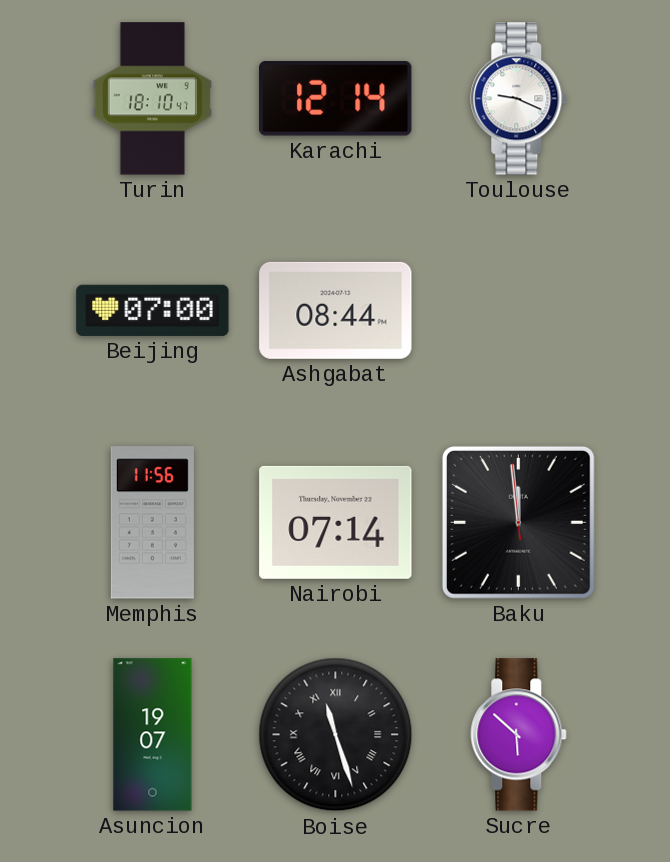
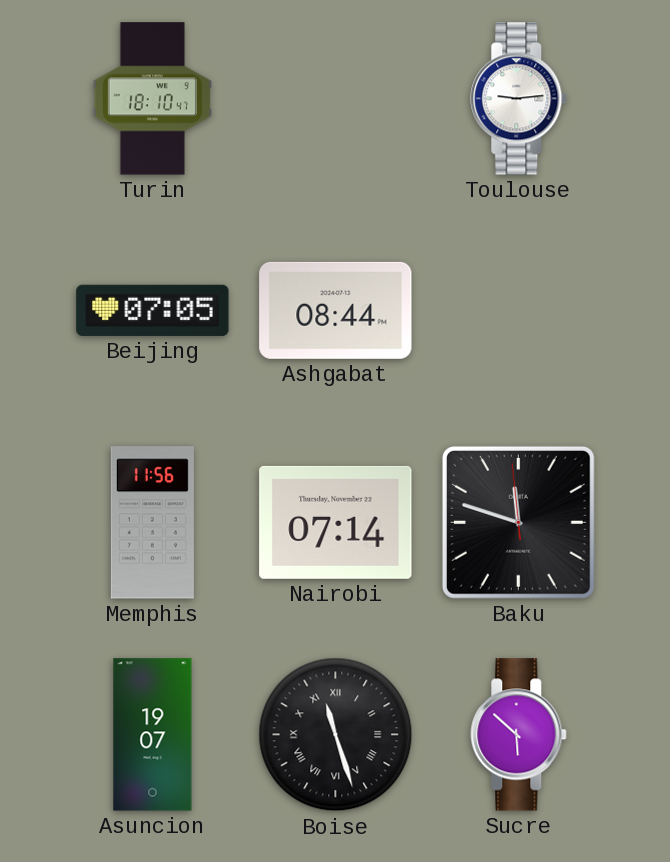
Karachi: 12:14 -> none (336, 98)
Toulouse: 9:19 -> 9:14 (519, 99)
Beijing: 07:00 -> 07:05 (153, 310)
Baku: 11:58 -> 11:47 (518, 522)
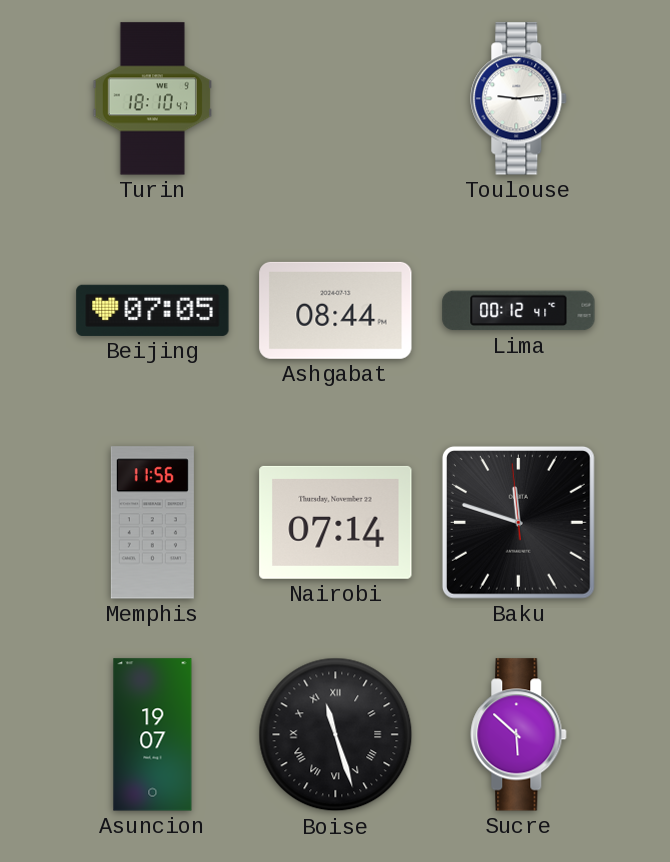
Lima: none -> 00:12 (519, 311)
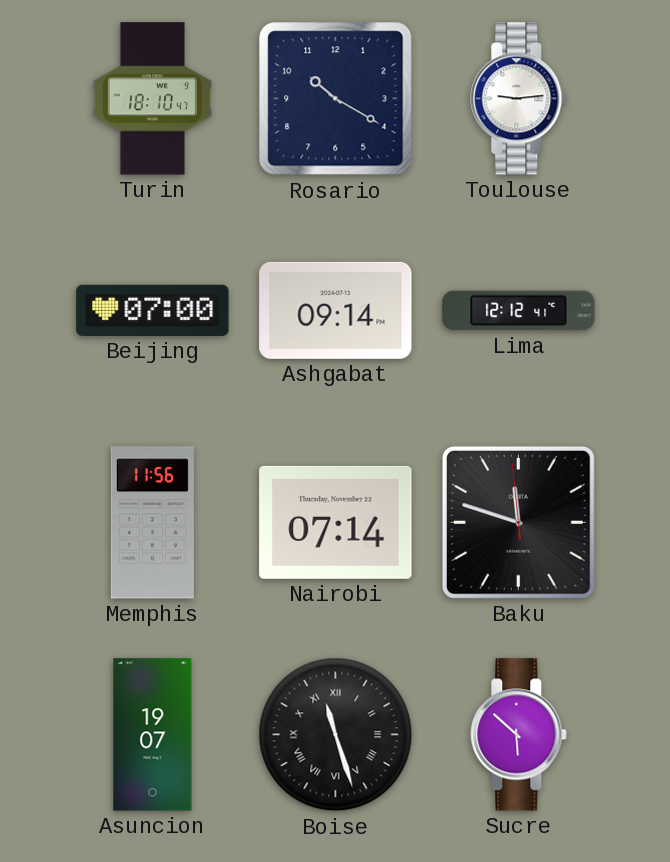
Rosario: none -> 10:20 (336, 99)
Beijing: 07:05 -> 07:00 (153, 310)
Ashgabat: 08:44 -> 09:14 (336, 310)
Lima: 00:12 -> 12:12 (519, 311)
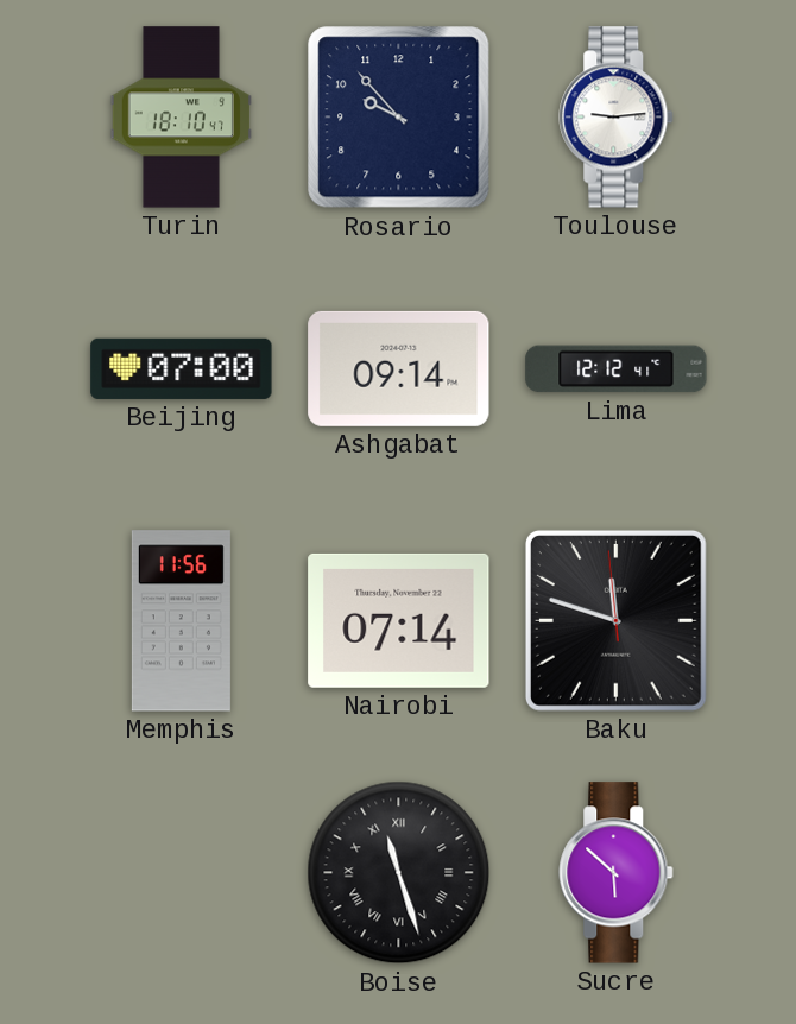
Rosario: 10:20 -> 9:53 (399, 118)
Asuncion: 19:07 -> none (153, 735)
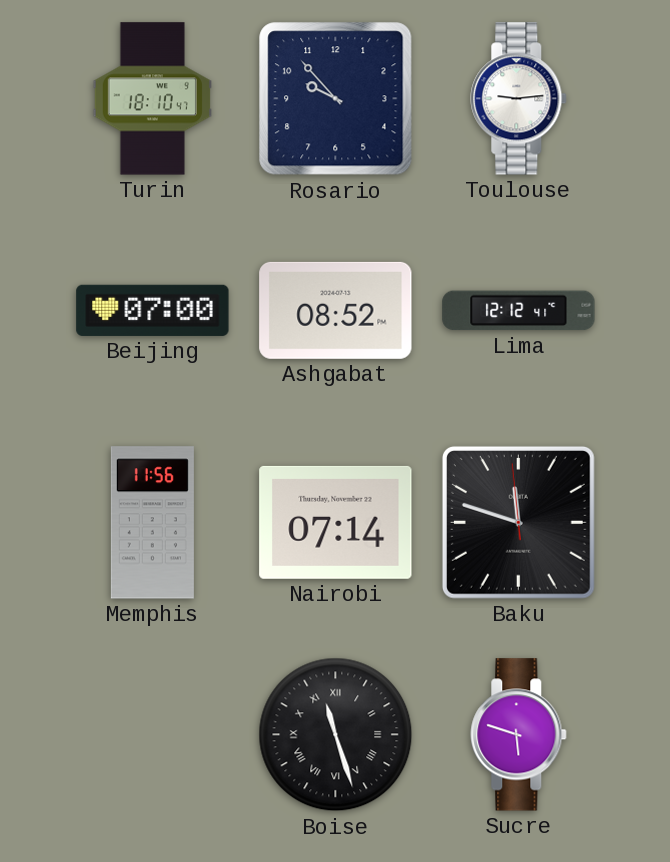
Ashgabat: 09:14 -> 08:52 (336, 310)
Sucre: 5:52 -> 5:48 (519, 735)
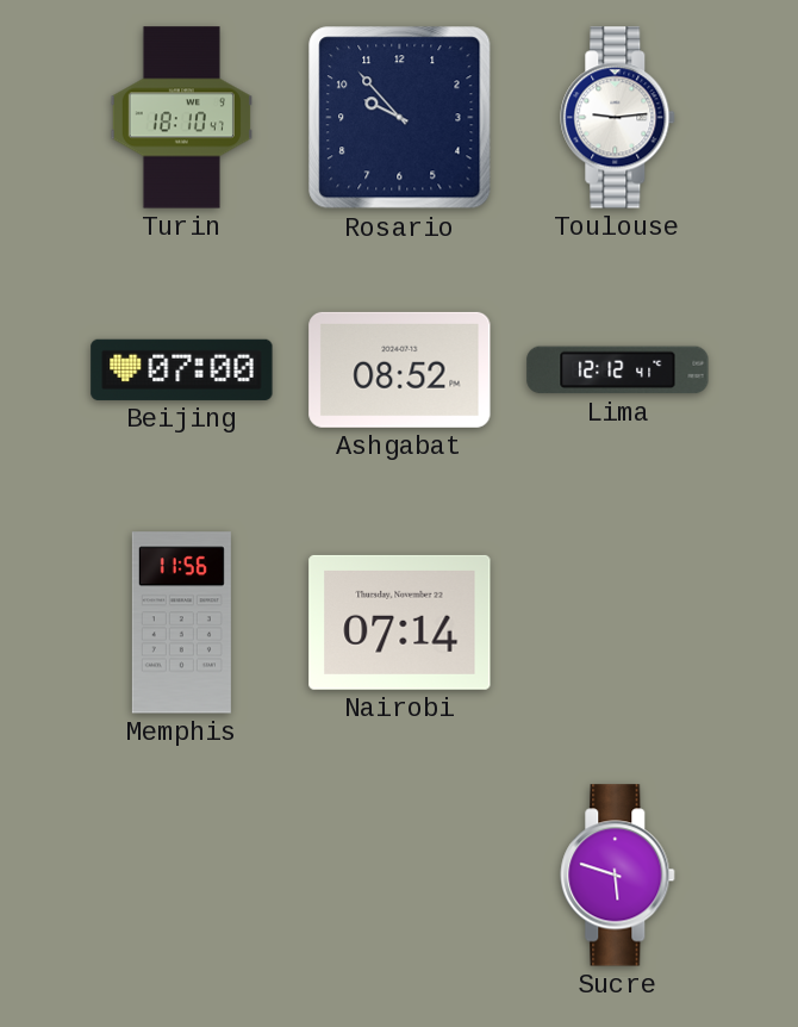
Baku: 11:47 -> none (518, 522)
Boise: 11:27 -> none (336, 735)
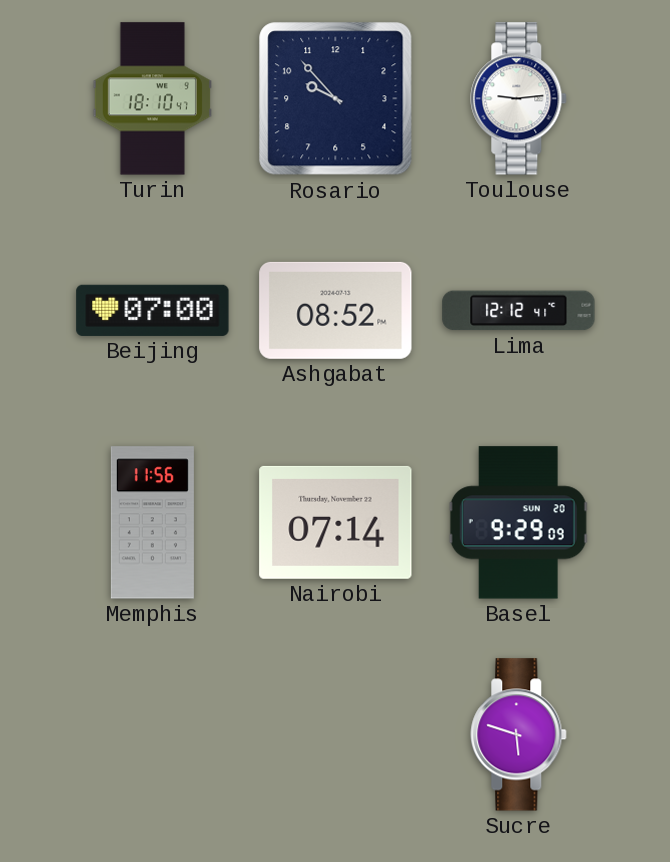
Basel: none -> 9:29 (518, 523)
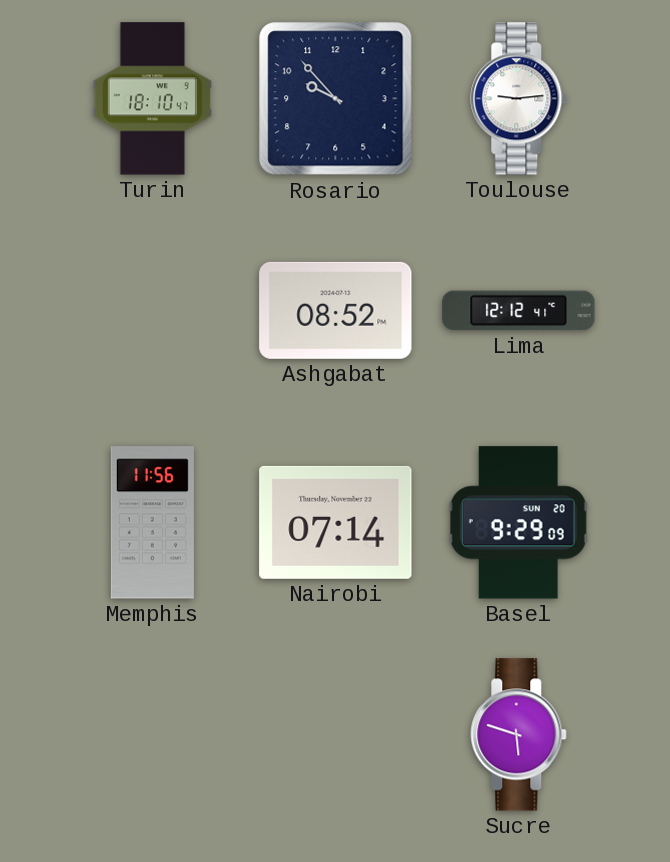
Beijing: 07:00 -> none (153, 310)
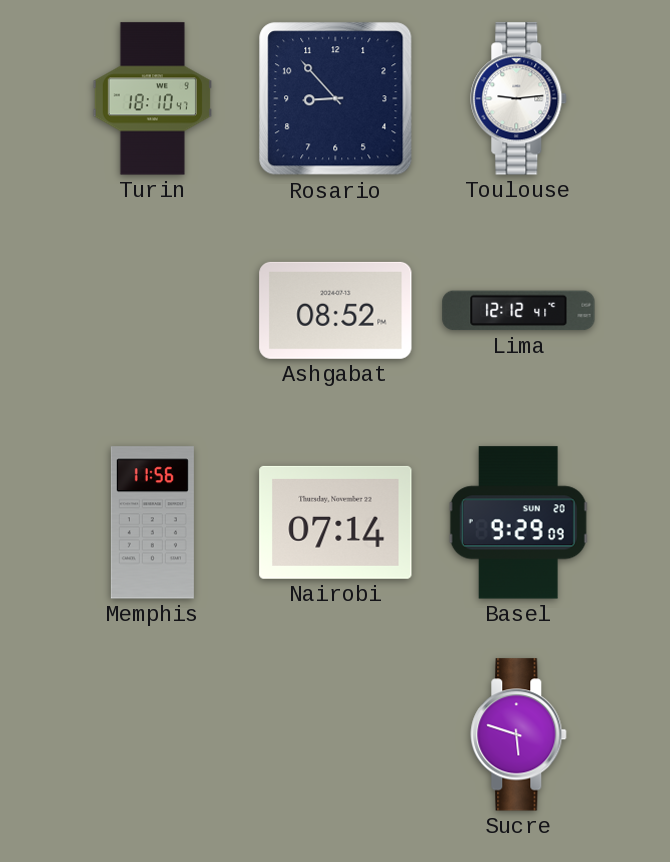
Rosario: 9:53 -> 8:53 (336, 99)
